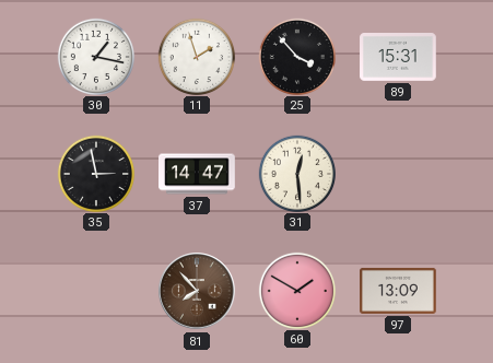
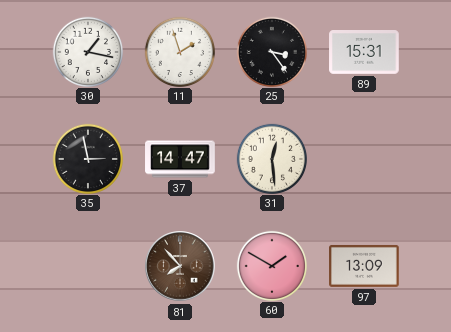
25: 3:53 -> 3:24 (271, 51)
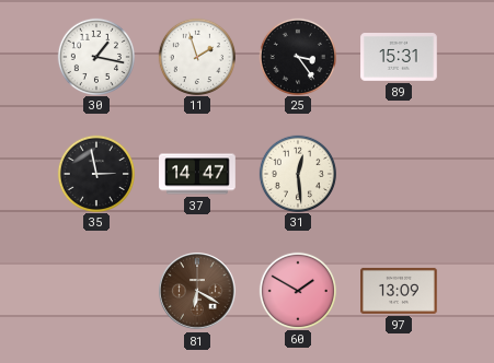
81: 7:53 -> 6:20 (197, 291)
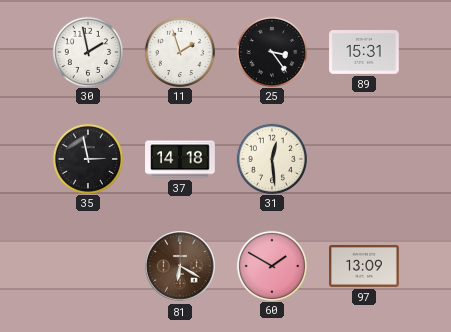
30: 1:17 -> 1:58 (87, 51)
37: 14:47 -> 14:18 (180, 159)
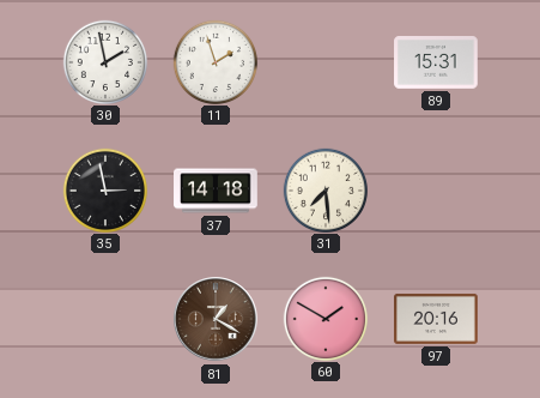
25: 3:24 -> none (271, 51)
31: 12:29 -> 7:29 (324, 189)
81: 6:20 -> 1:20 (216, 319)
97: 13:09 -> 20:16 (436, 319)
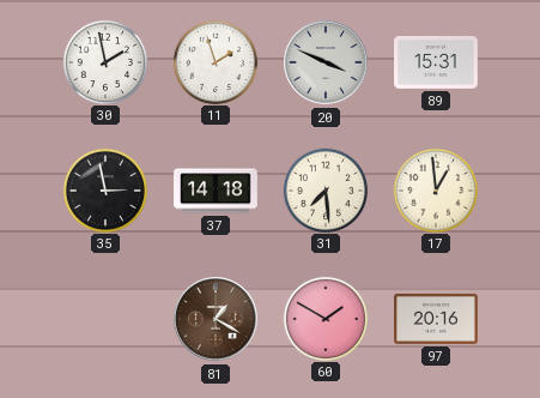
20: none -> 3:49 (326, 62)
17: none -> 12:59 (435, 189)
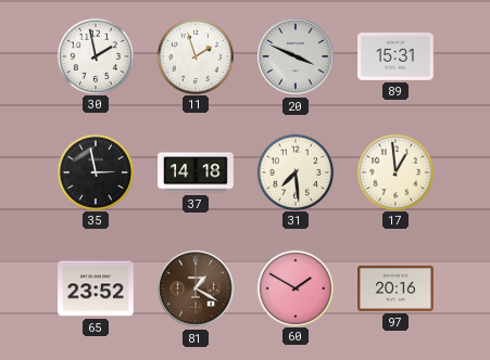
65: none -> 23:52 (97, 288)
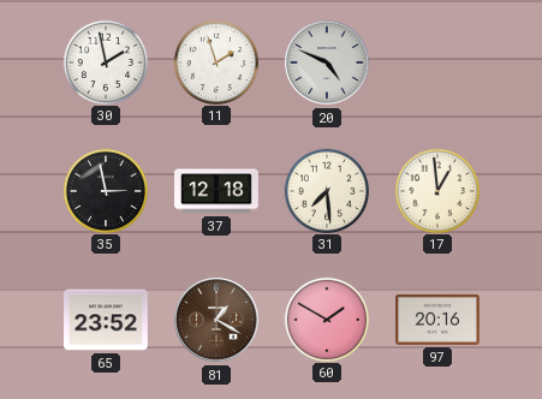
20: 3:49 -> 4:49 (327, 62)
89: 15:31 -> none (395, 57)
37: 14:18 -> 12:18 (216, 191)
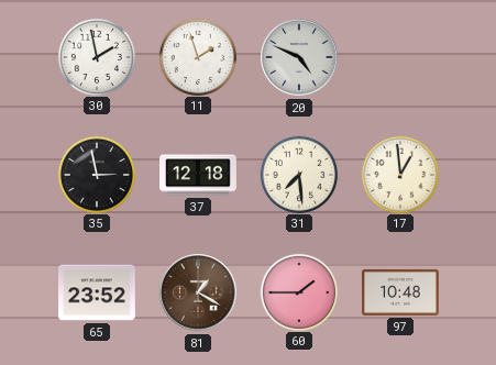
60: 1:50 -> 1:45 (298, 291)
97: 20:16 -> 10:48 (400, 292)
